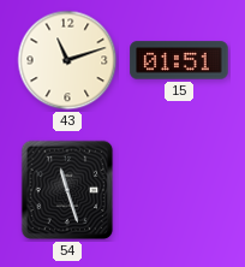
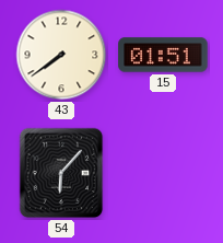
43: 11:12 -> 7:39 (61, 55)
54: 11:27 -> 6:07 (61, 173)
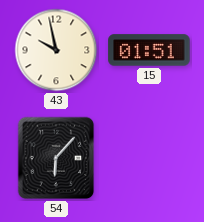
43: 7:39 -> 9:58 (56, 50)
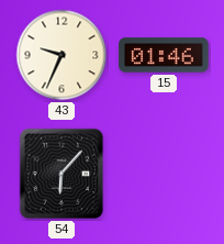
43: 9:58 -> 9:34 (61, 55)
15: 01:51 -> 01:46 (164, 55)
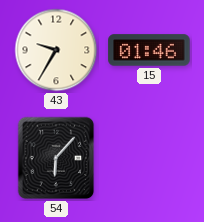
43: 9:34 -> 9:35 (56, 50)
